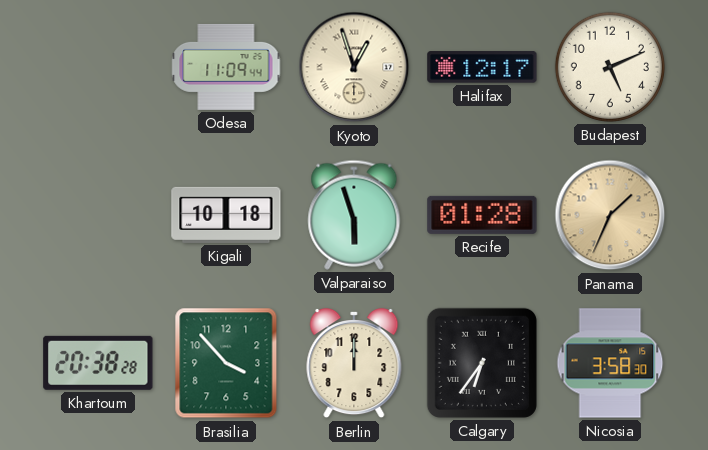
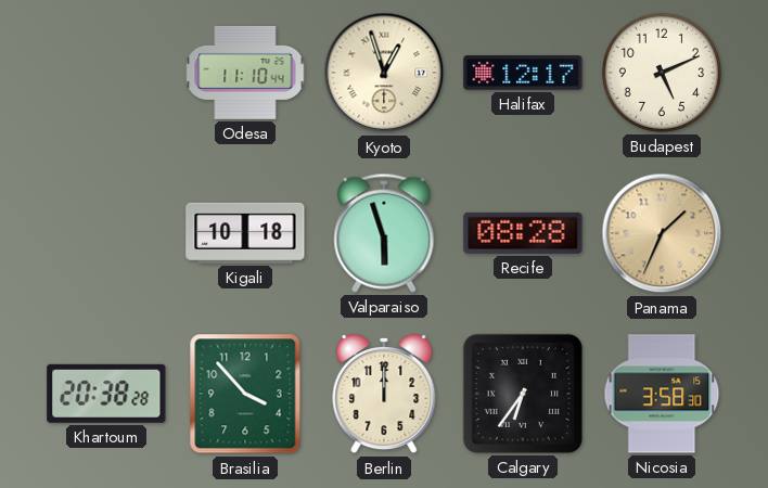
Odesa: 11:09 -> 11:10 (245, 73)
Recife: 01:28 -> 08:28 (523, 233)
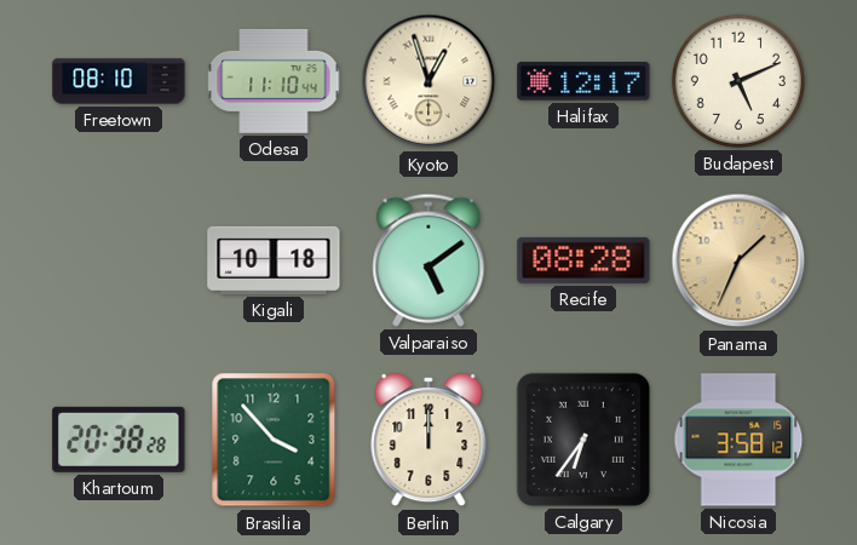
Freetown: none -> 08:10 (119, 81)
Valparaiso: 5:57 -> 5:09 (428, 260)
Nicosia: 3:58:30 -> 3:58:12 (738, 440)
